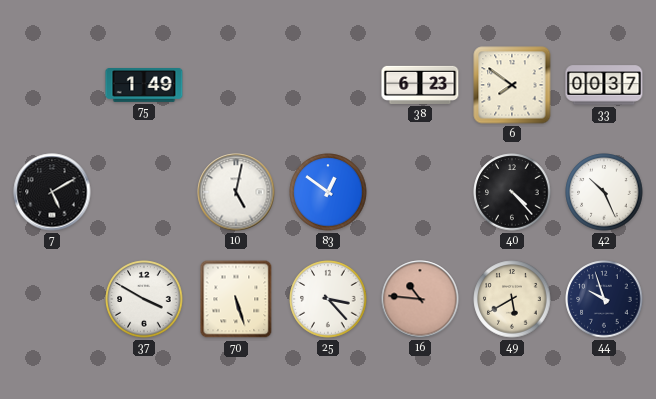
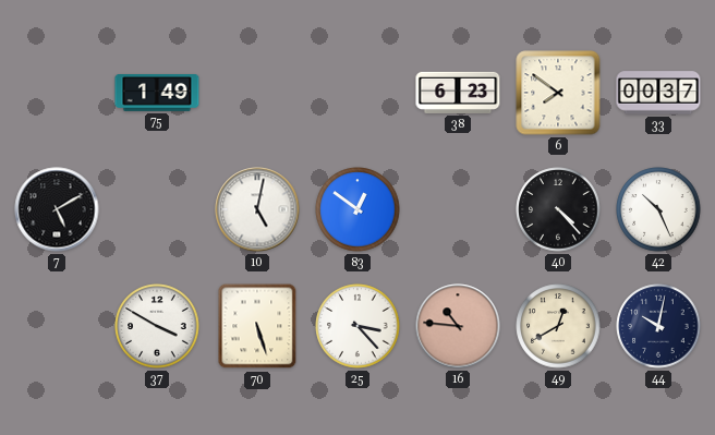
49: 5:40 -> 12:40 (558, 326)
44: 9:57 -> 10:02 (658, 326)
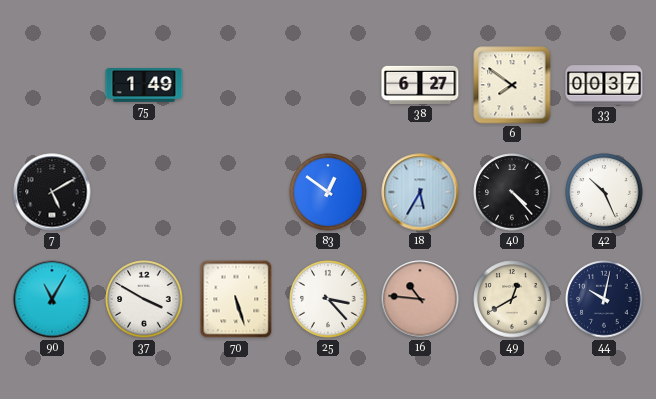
38: 6:23 -> 6:27 (420, 85)
10: 5:02 -> none (257, 209)
18: none -> 5:35 (420, 192)
90: none -> 11:05 (52, 299)
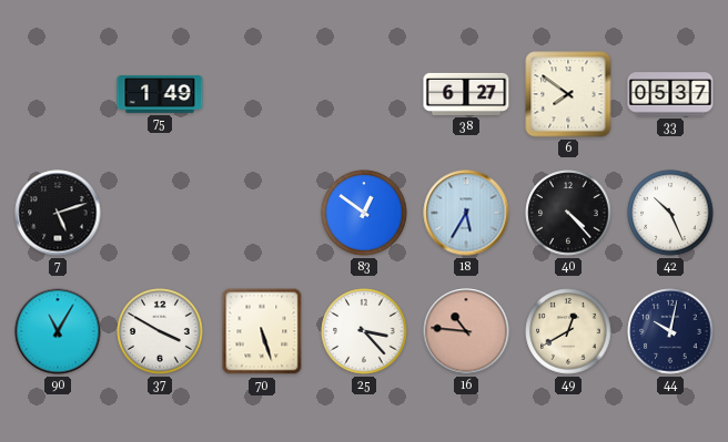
33: 00:37 -> 05:37 (670, 94)
7: 5:10 -> 5:12 (58, 213)
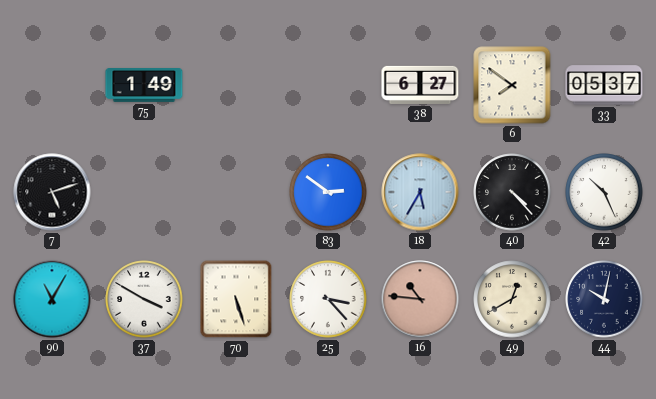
83: 12:51 -> 2:51 (328, 192)
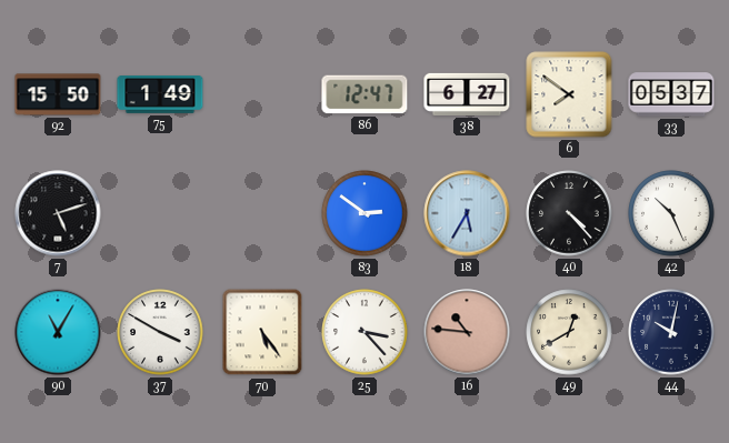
92: none -> 15:50 (58, 94)
86: none -> 12:47 (364, 94)
70: 5:27 -> 5:24 (262, 332)
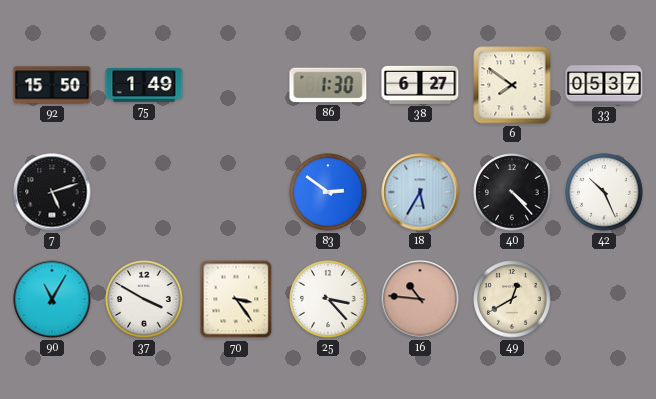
86: 12:47 -> 1:30 (328, 85)
70: 5:24 -> 3:24 (236, 299)
44: 10:02 -> none (671, 332)
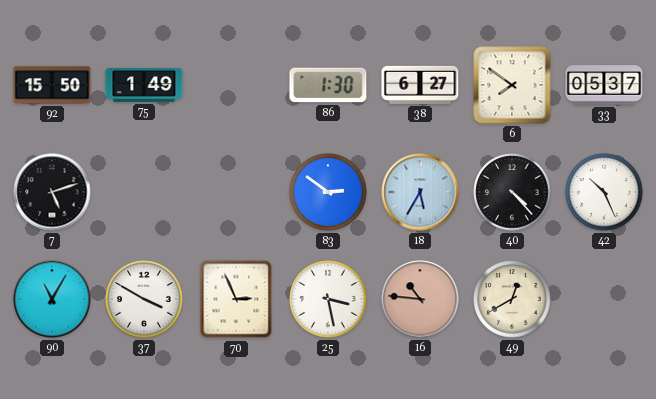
70: 3:24 -> 2:56 (236, 299)
25: 3:23 -> 3:28 (328, 299)
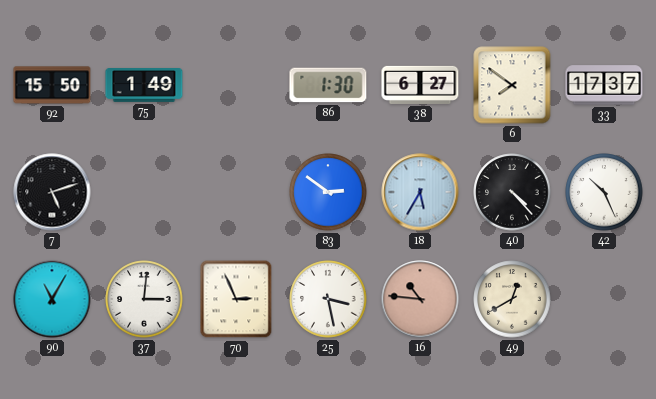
33: 05:37 -> 17:37 (604, 85)
37: 3:50 -> 3:01 (144, 299)
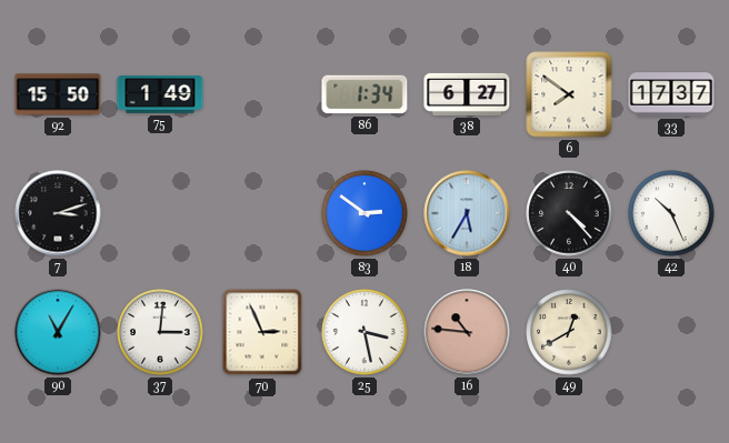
86: 1:30 -> 1:34 (364, 94)
7: 5:12 -> 3:12 (58, 213)
